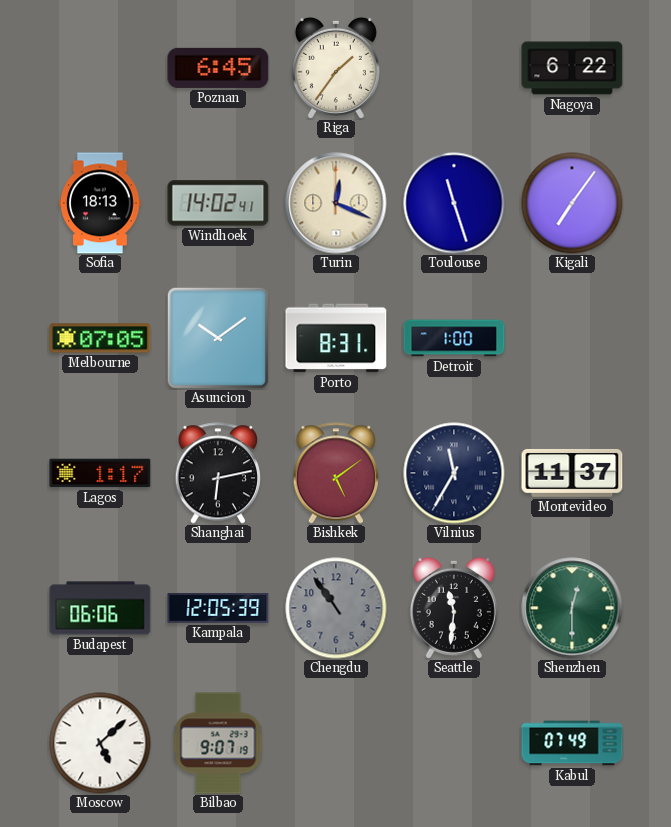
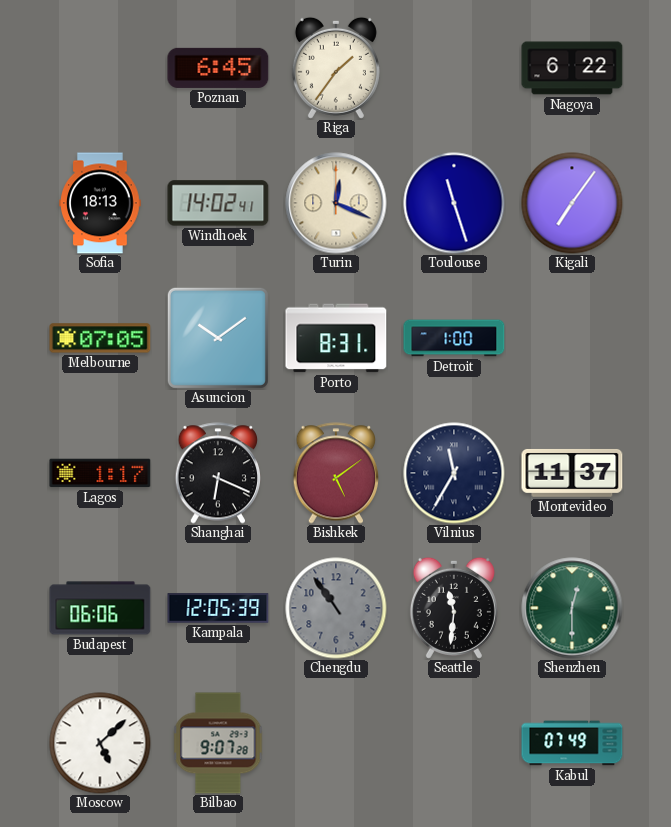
Shanghai: 6:13 -> 6:19 (217, 473)
Bilbao: 9:07:19 -> 9:07:28 (218, 743)
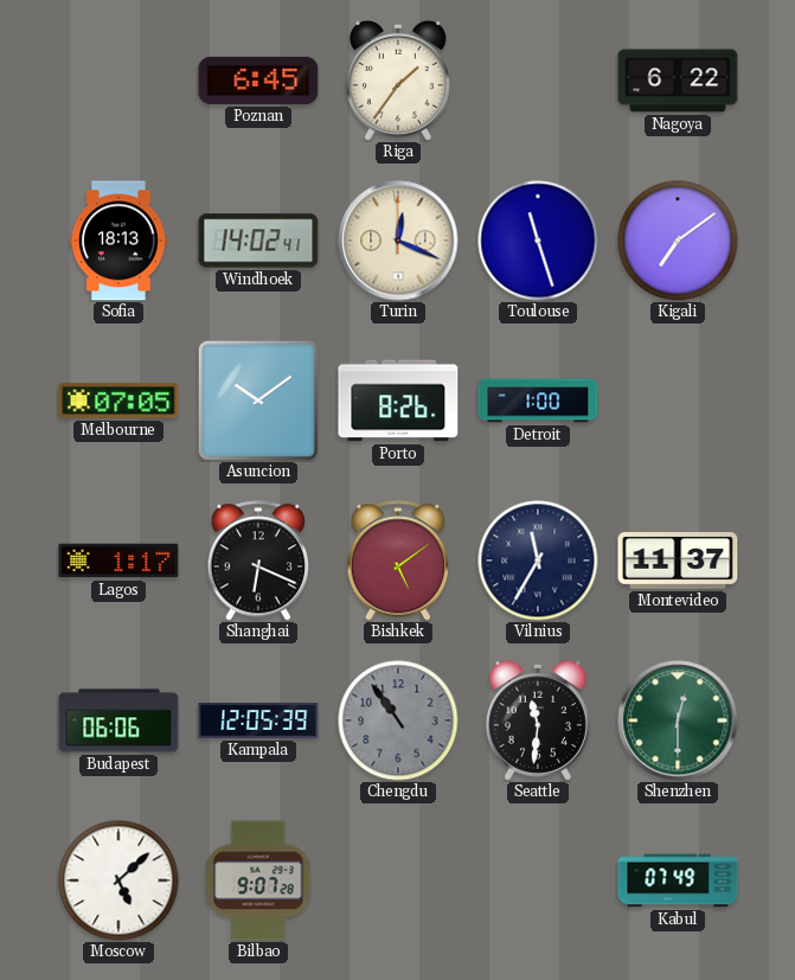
Kigali: 7:06 -> 7:09 (678, 241)
Porto: 8:31 -> 8:26 (398, 401)
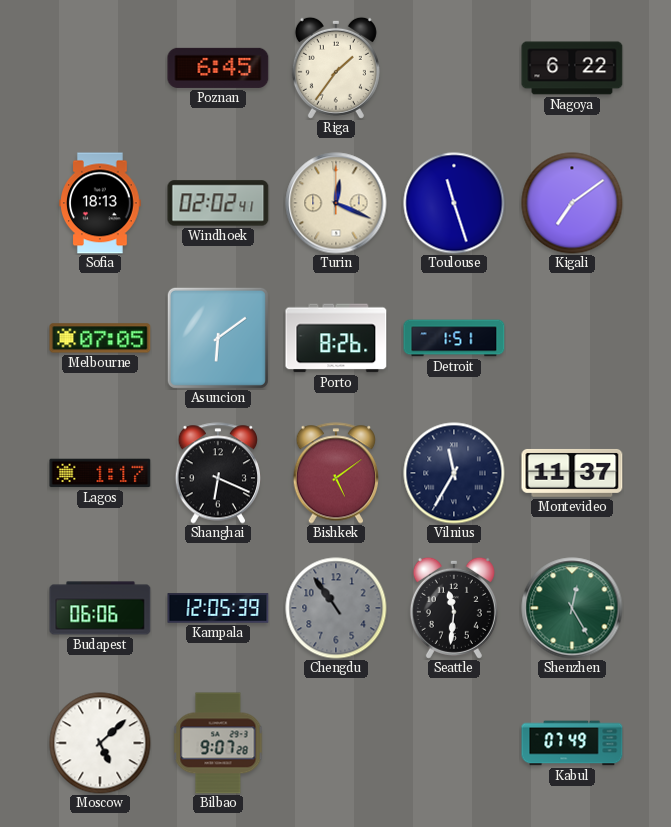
Windhoek: 14:02 -> 02:02 (218, 203)
Asuncion: 10:09 -> 6:09 (218, 338)
Detroit: 1:00 -> 1:51 (454, 338)
Shenzhen: 12:30 -> 12:25 (572, 608)
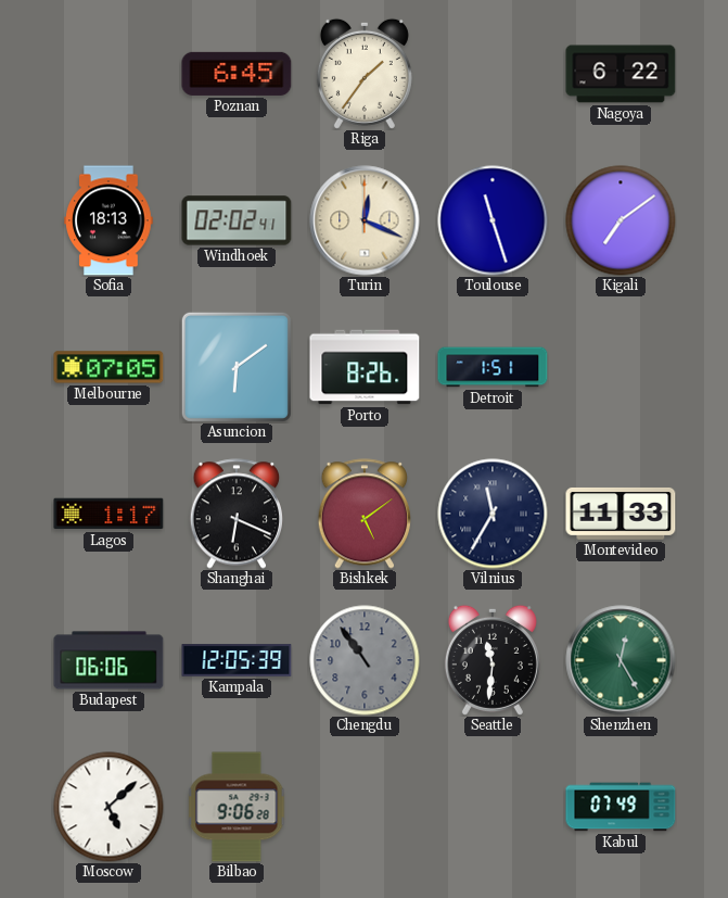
Montevideo: 11:37 -> 11:33 (621, 514)
Bilbao: 9:07 -> 9:06 (237, 807)
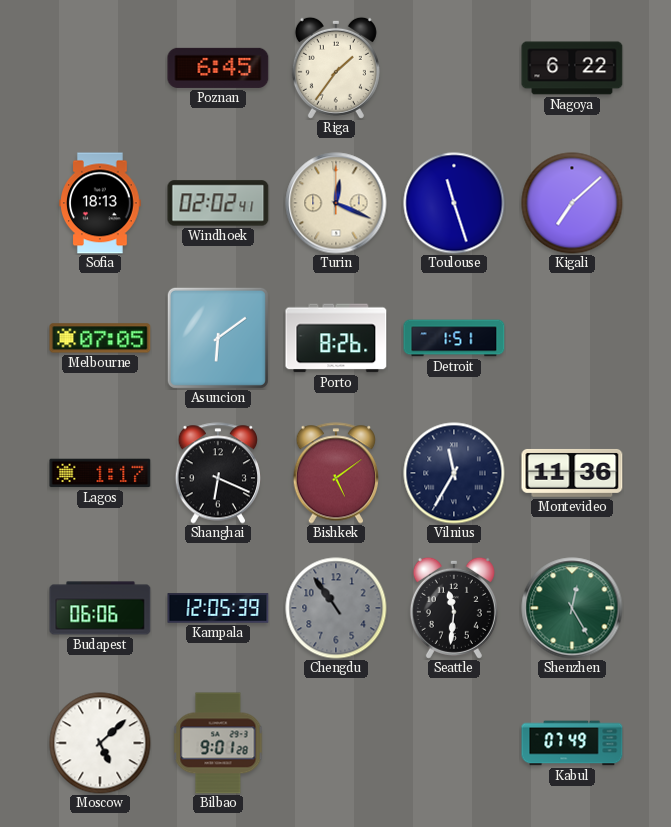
Kigali: 7:09 -> 7:08 (572, 203)
Montevideo: 11:33 -> 11:36 (572, 473)
Bilbao: 9:06 -> 9:01 (218, 743)
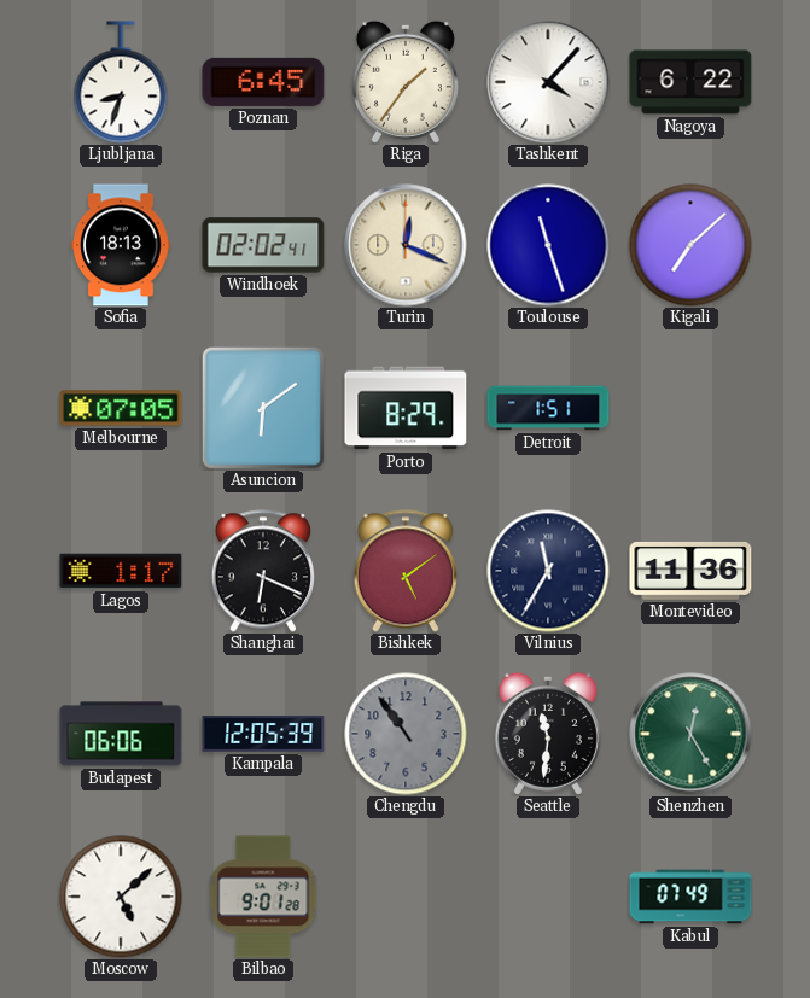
Ljubljana: none -> 8:33 (121, 82)
Tashkent: none -> 4:07 (548, 82)
Porto: 8:26 -> 8:29 (406, 408)
